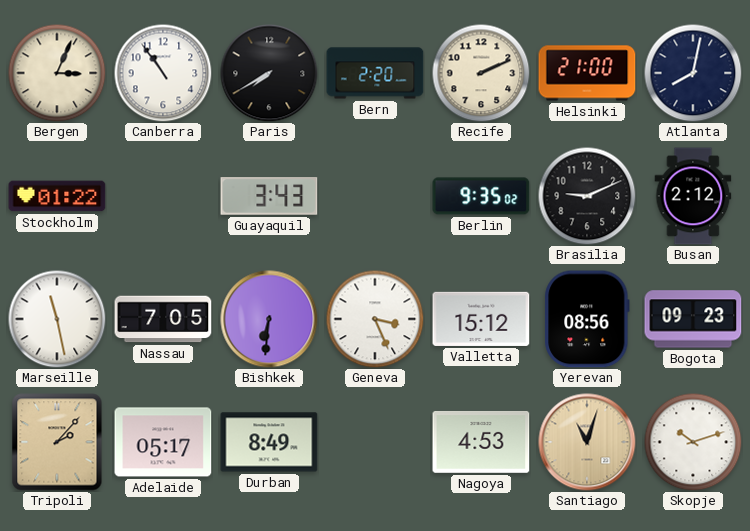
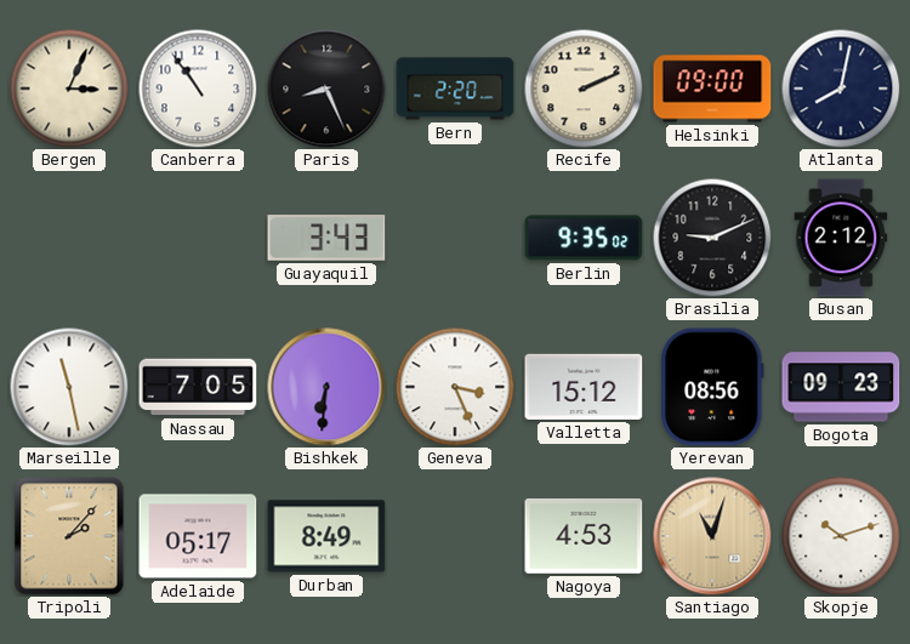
Paris: 7:40 -> 8:26 (326, 89)
Helsinki: 21:00 -> 09:00 (712, 89)
Stockholm: 01:22 -> none (57, 196)
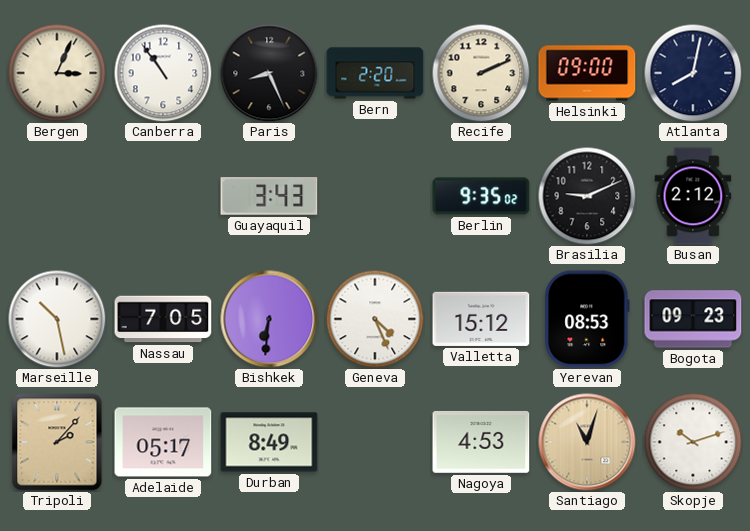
Marseille: 11:28 -> 10:28 (57, 319)
Geneva: 3:26 -> 4:26 (375, 319)
Yerevan: 08:56 -> 08:53 (587, 319)
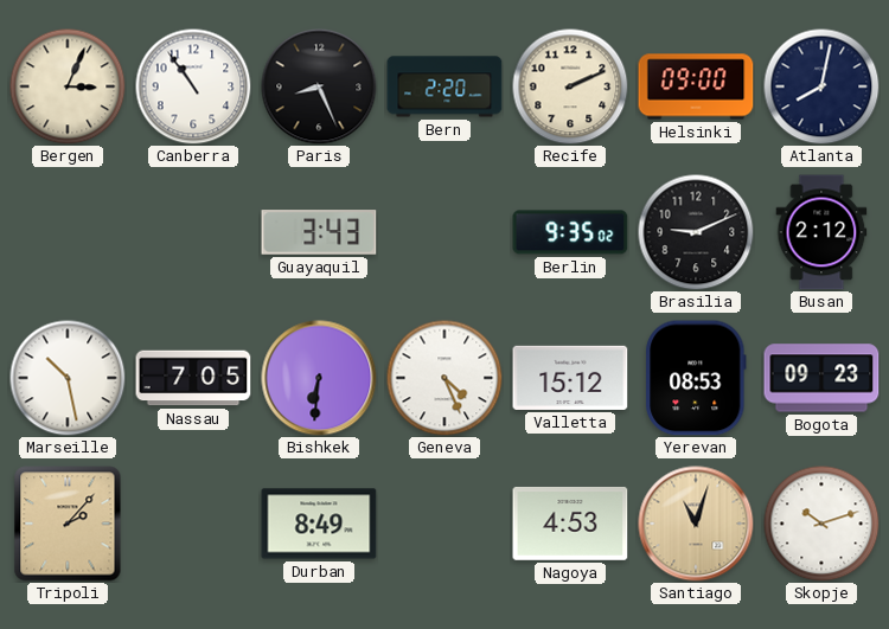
Adelaide: 05:17 -> none (163, 442)
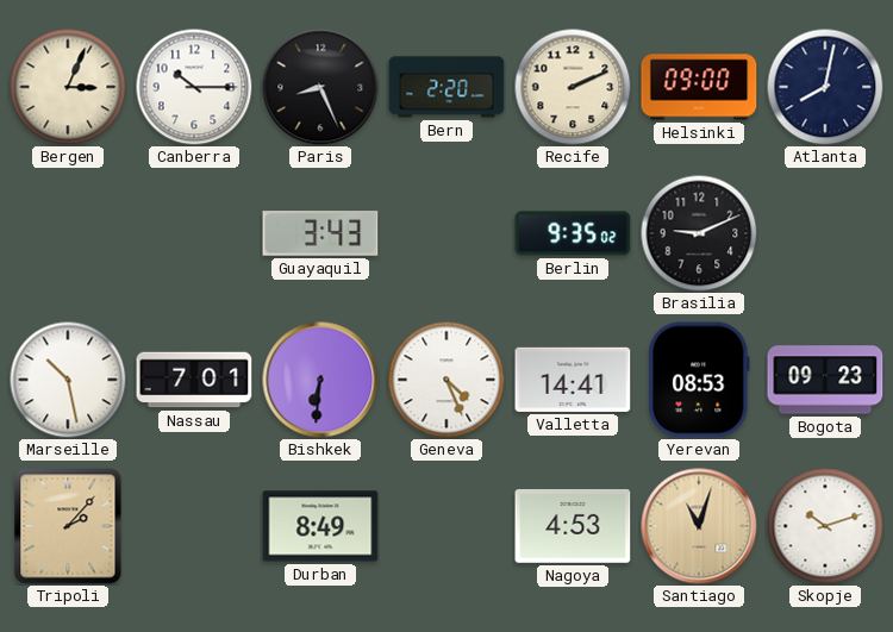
Canberra: 10:54 -> 10:15 (194, 87)
Busan: 2:12 -> none (821, 232)
Nassau: 7:05 -> 7:01 (194, 380)
Valletta: 15:12 -> 14:41 (573, 380)
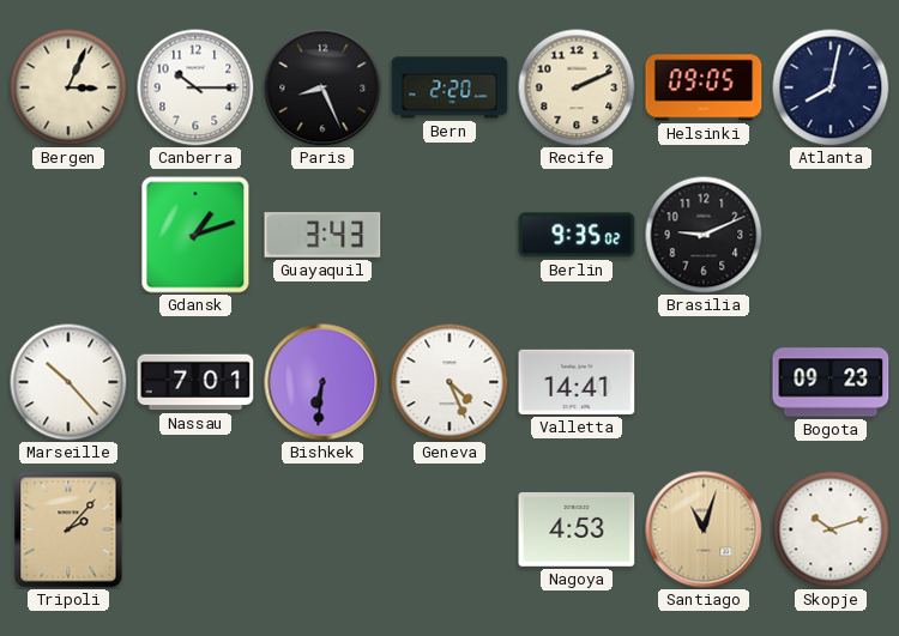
Helsinki: 09:00 -> 09:05 (704, 87)
Gdansk: none -> 1:12 (195, 235)
Marseille: 10:28 -> 10:23 (68, 382)
Yerevan: 08:53 -> none (699, 380)
Durban: 8:49 -> none (320, 526)
